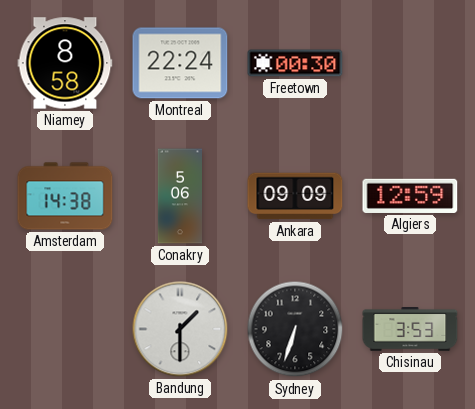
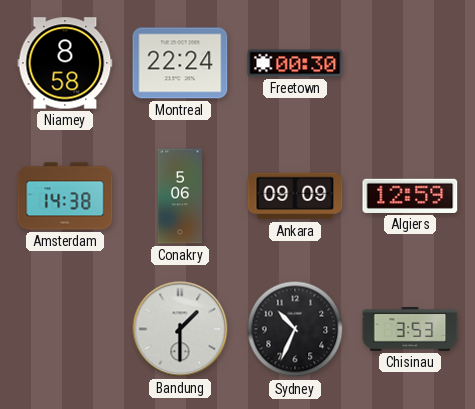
Sydney: 6:33 -> 10:34 (295, 329)
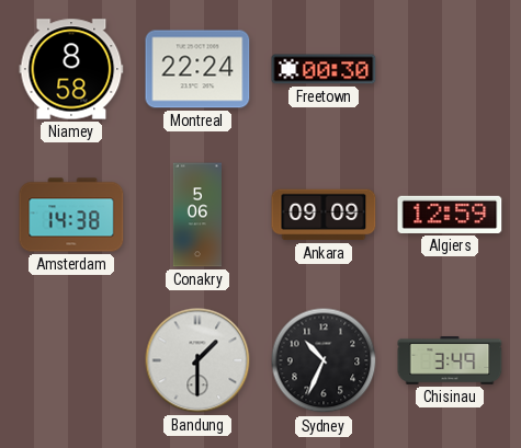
Chisinau: 3:53 -> 3:49 (450, 361)
